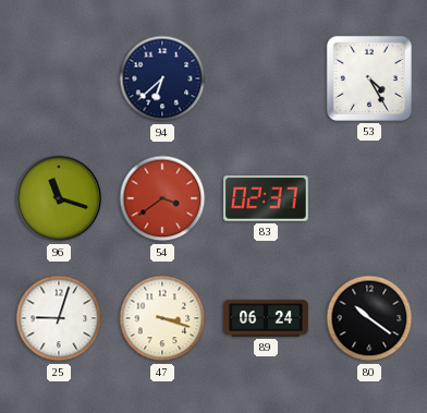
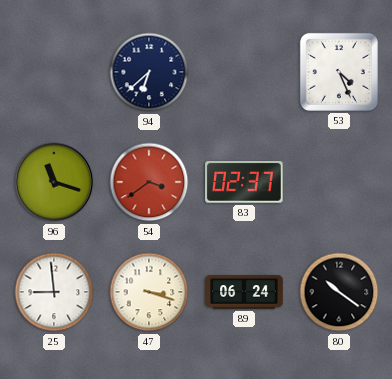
53: 4:25 -> 4:26 (339, 72)
25: 9:03 -> 8:59 (54, 292)
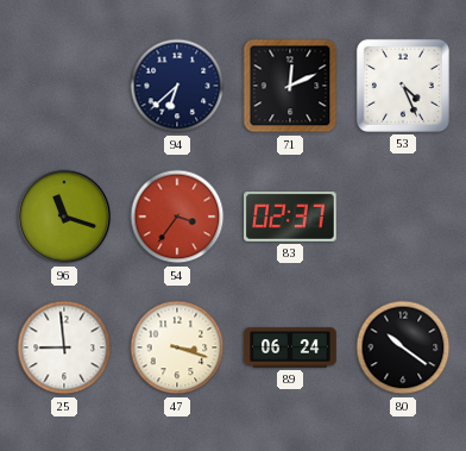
71: none -> 12:11 (290, 86)
54: 3:39 -> 3:36 (177, 217)
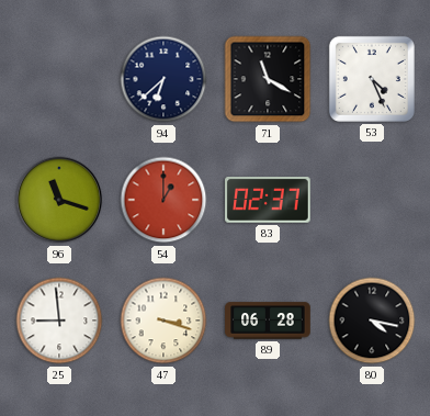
71: 12:11 -> 11:20 (268, 79)
54: 3:36 -> 1:00 (163, 200)
89: 06:24 -> 06:28 (268, 321)
80: 10:21 -> 4:17 (372, 321)
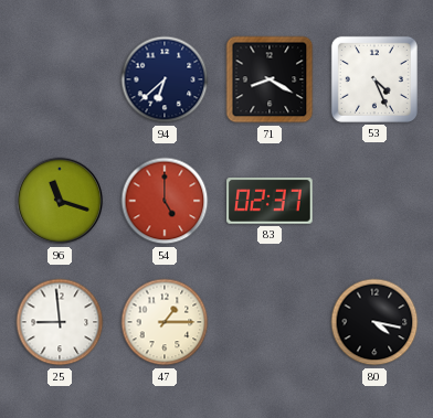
71: 11:20 -> 8:20 (270, 79)
54: 1:00 -> 5:00 (165, 201)
47: 3:18 -> 1:15 (165, 322)
89: 06:28 -> none (268, 321)
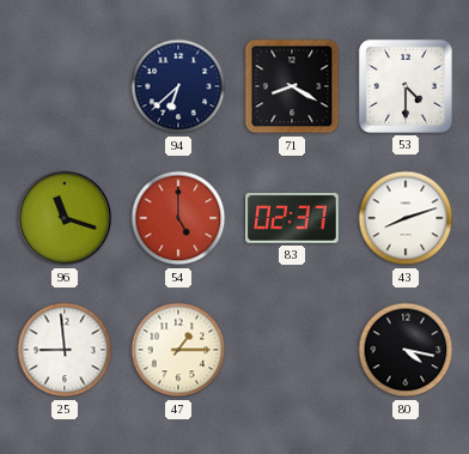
53: 4:26 -> 4:30 (406, 86)
43: none -> 8:12 (406, 218)
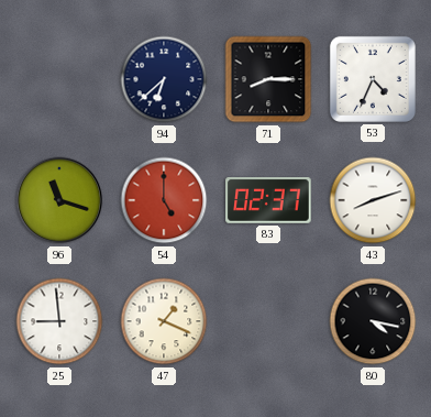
71: 8:20 -> 8:15 (268, 79)
53: 4:30 -> 4:34 (373, 79)
47: 1:15 -> 1:19 (164, 321)
